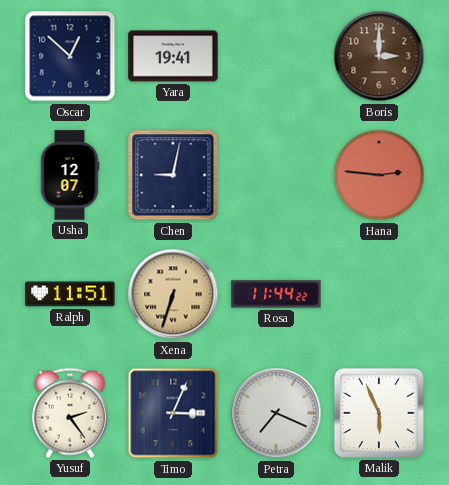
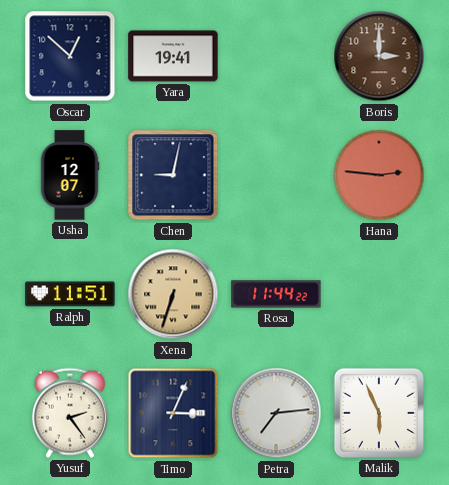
Petra: 7:19 -> 7:14 (276, 413)
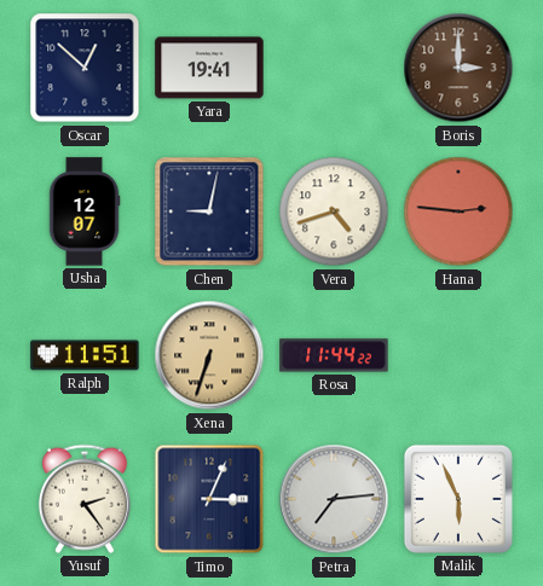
Vera: none -> 4:42 (334, 211)
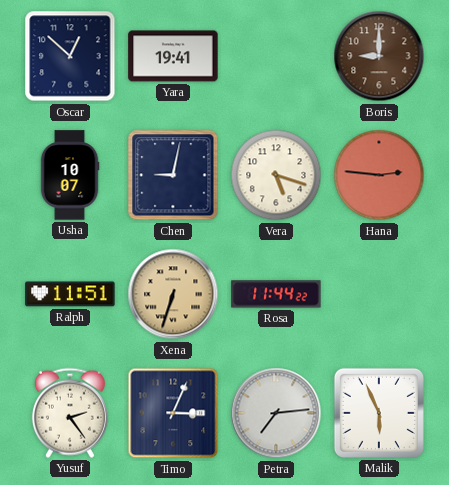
Boris: 3:00 -> 9:00 (379, 56)
Usha: 12:07 -> 10:07 (70, 175)
Vera: 4:42 -> 5:18 (276, 175)
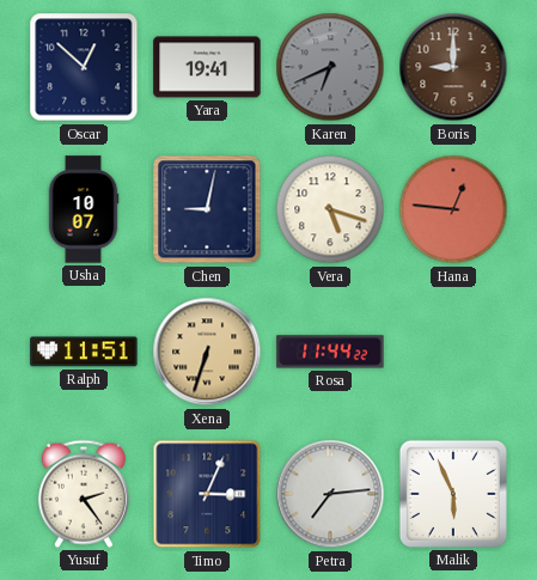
Karen: none -> 6:41 (330, 67)
Hana: 2:46 -> 12:46 (453, 209)
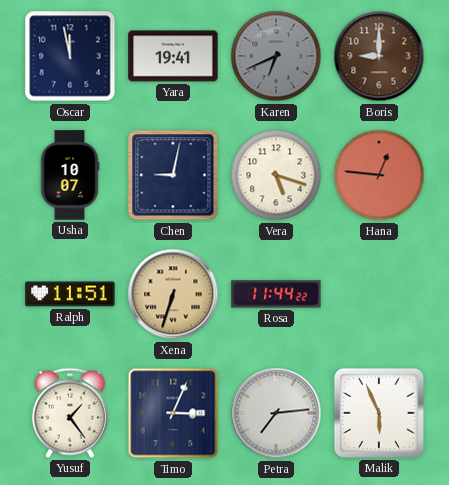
Oscar: 12:52 -> 11:58 (70, 56)
Yusuf: 2:24 -> 1:24 (70, 413)
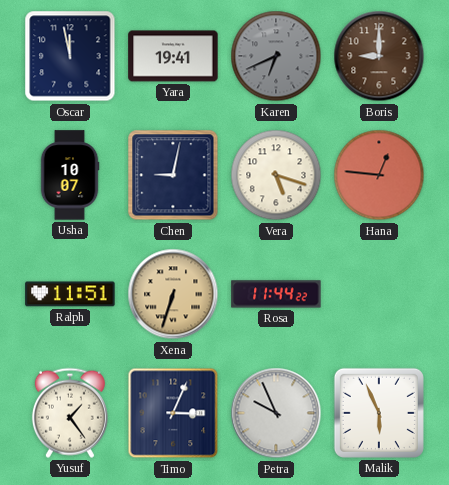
Petra: 7:14 -> 9:56 (276, 413)
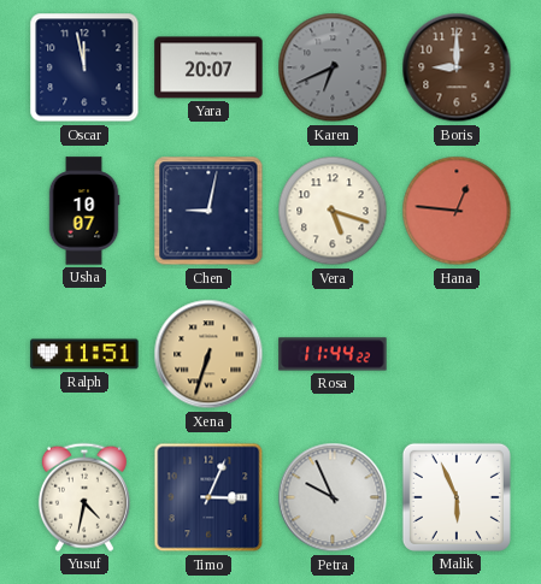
Yara: 19:41 -> 20:07 (208, 67)
Yusuf: 1:24 -> 4:32 (84, 497)
